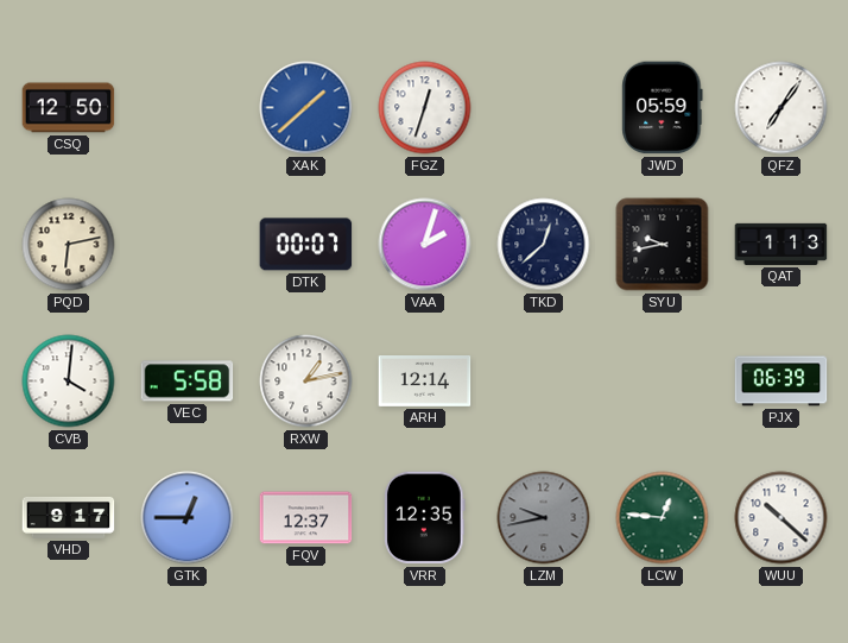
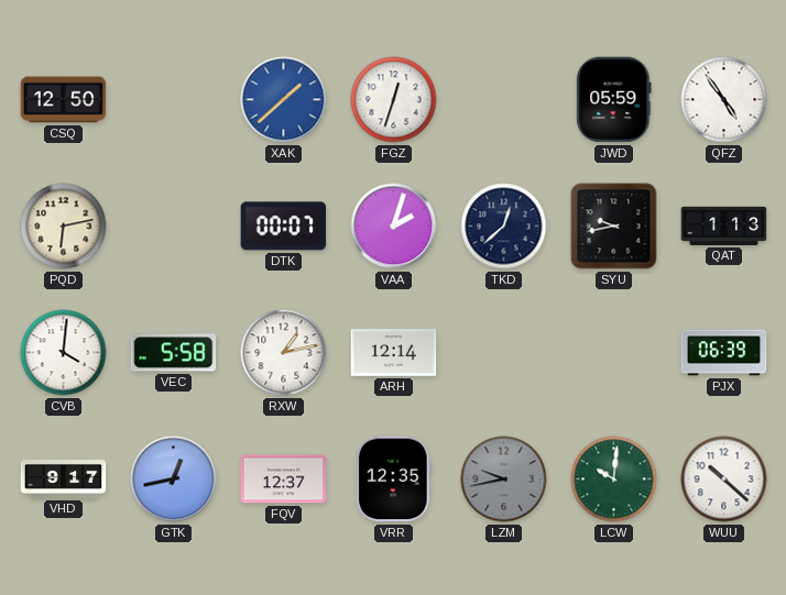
QFZ: 7:06 -> 4:54 (724, 100)
GTK: 12:45 -> 12:43 (174, 480)
LCW: 12:46 -> 10:01 (614, 480)
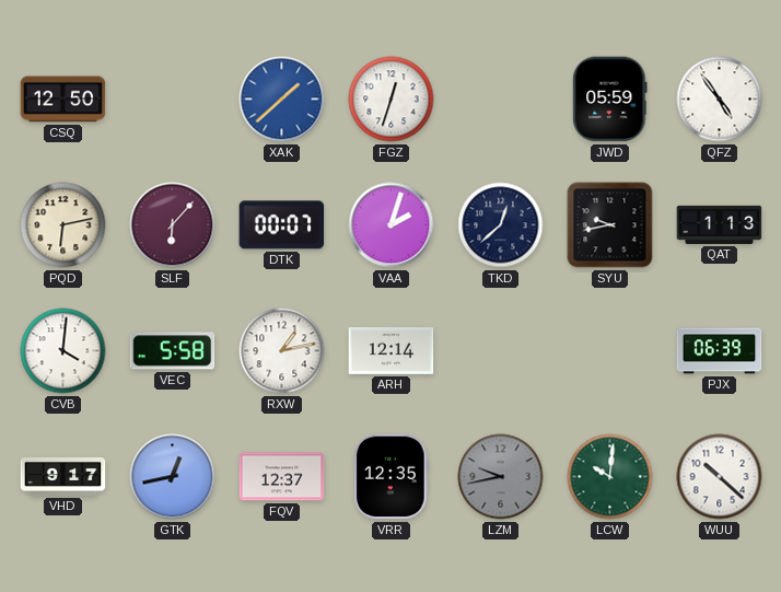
SLF: none -> 6:07 (173, 225)
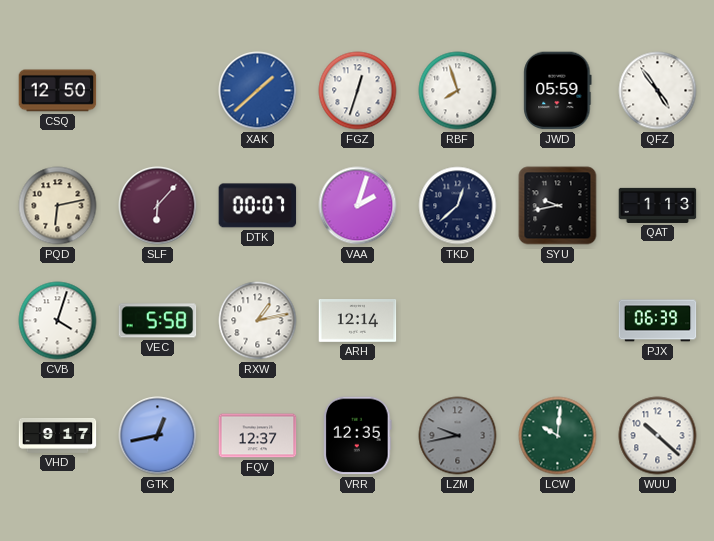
RBF: none -> 7:57 (458, 91)
CVB: 4:01 -> 4:03 (58, 321)
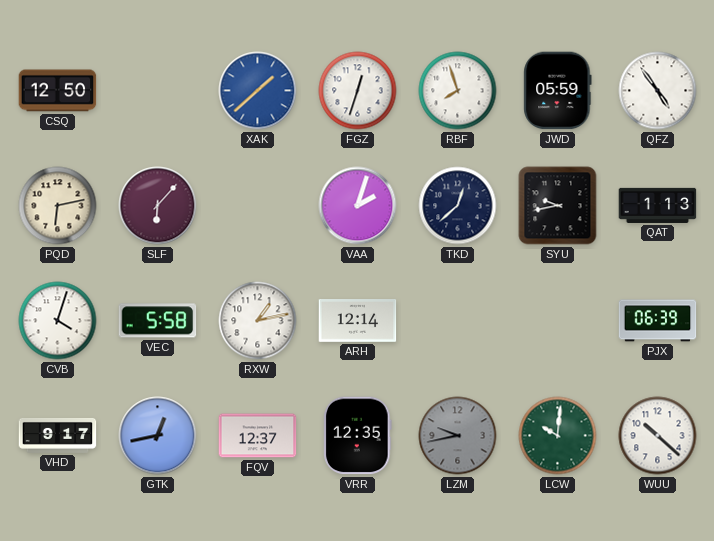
DTK: 00:07 -> none (258, 206)
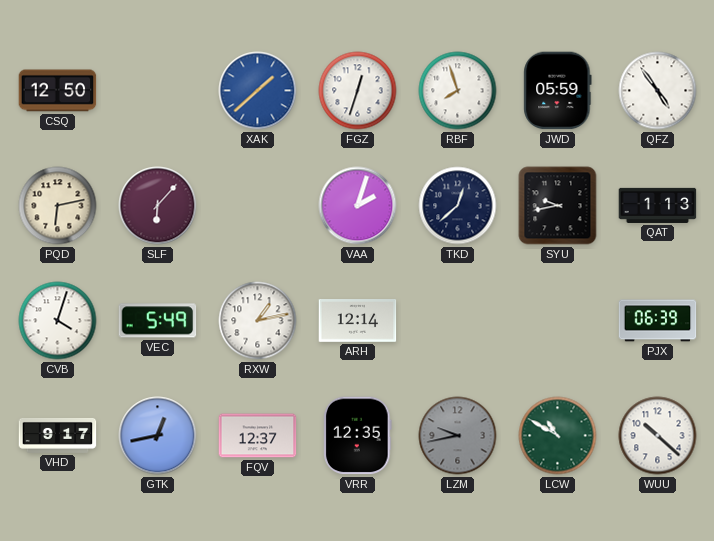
VEC: 5:58 -> 5:49 (158, 321)
LCW: 10:01 -> 10:50 (558, 436)
